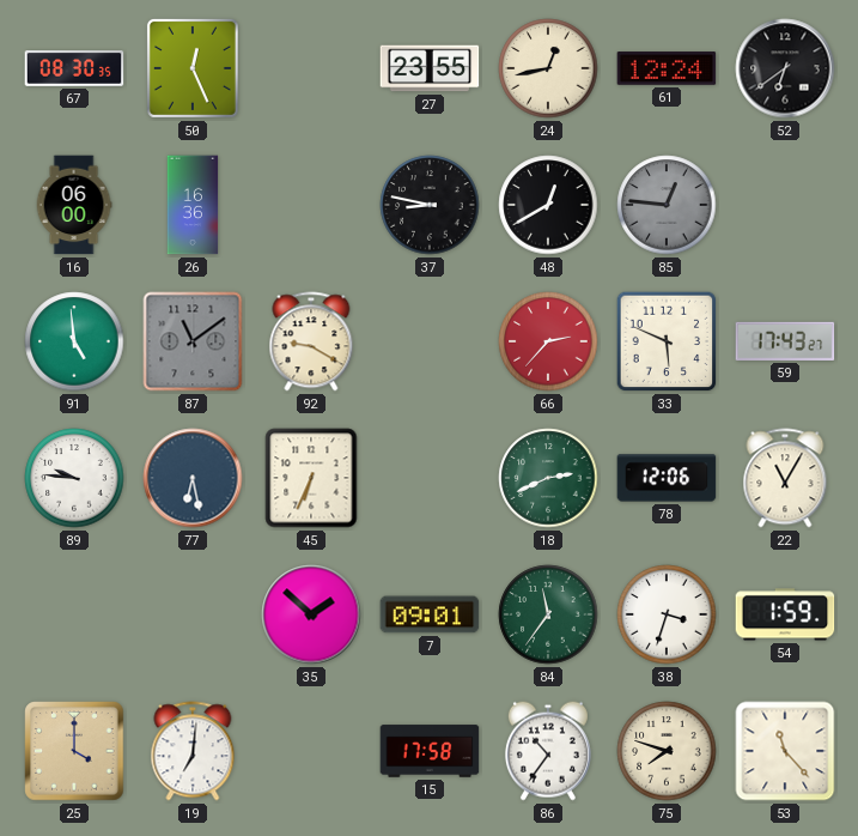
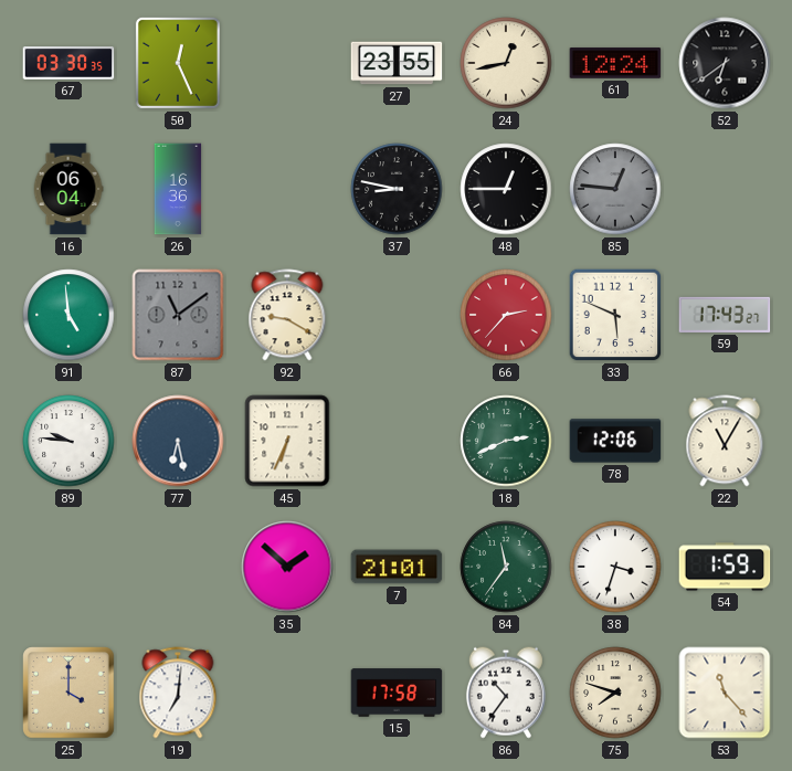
67: 08:30 -> 03:30 (68, 63)
16: 06:00 -> 06:04 (68, 189)
48: 12:40 -> 12:45 (506, 189)
7: 09:01 -> 21:01 (397, 567)
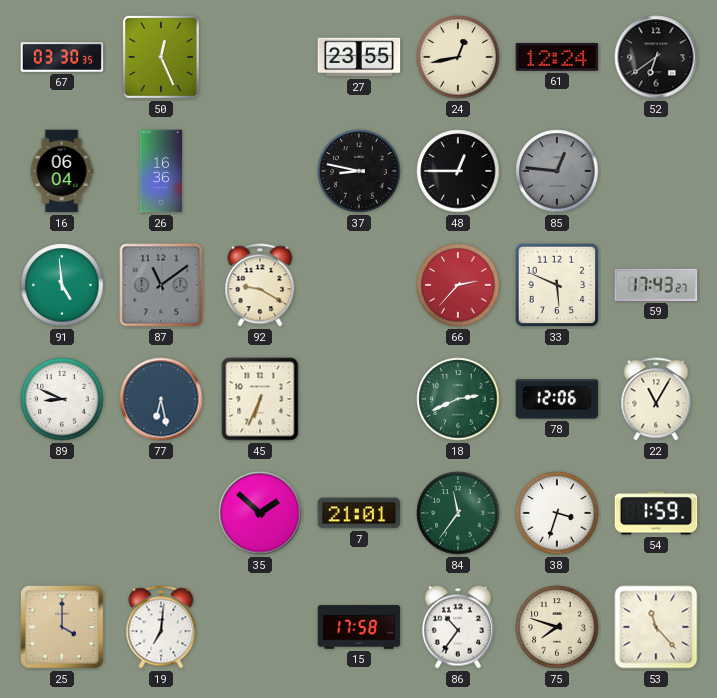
89: 9:46 -> 8:49 (62, 399)
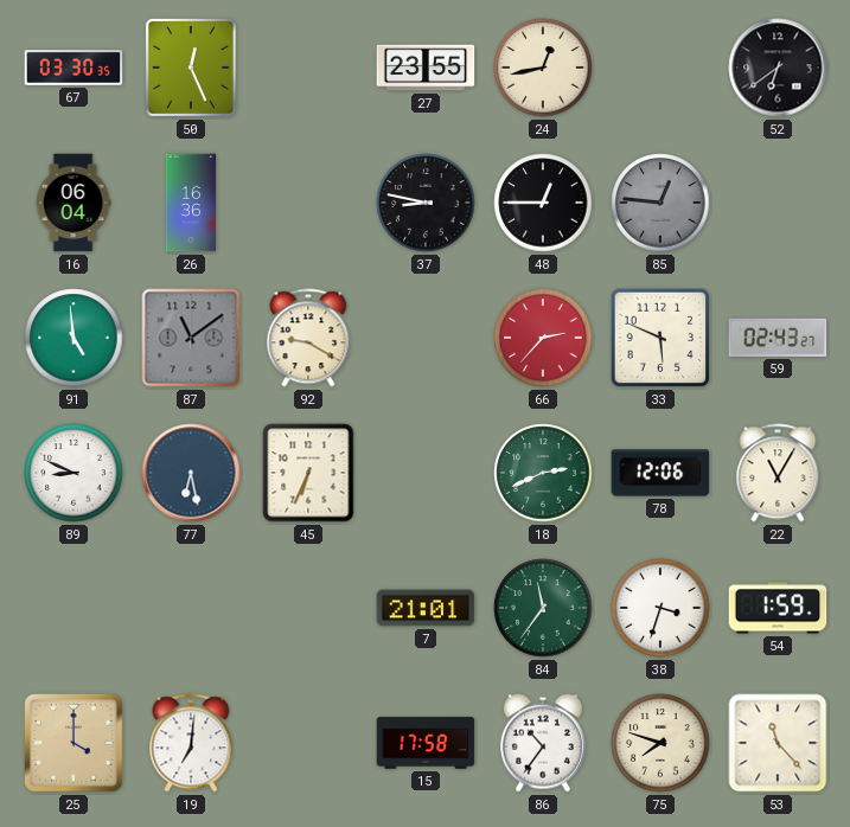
61: 12:24 -> none (557, 57)
59: 17:43 -> 02:43 (778, 338)
35: 1:52 -> none (260, 513)
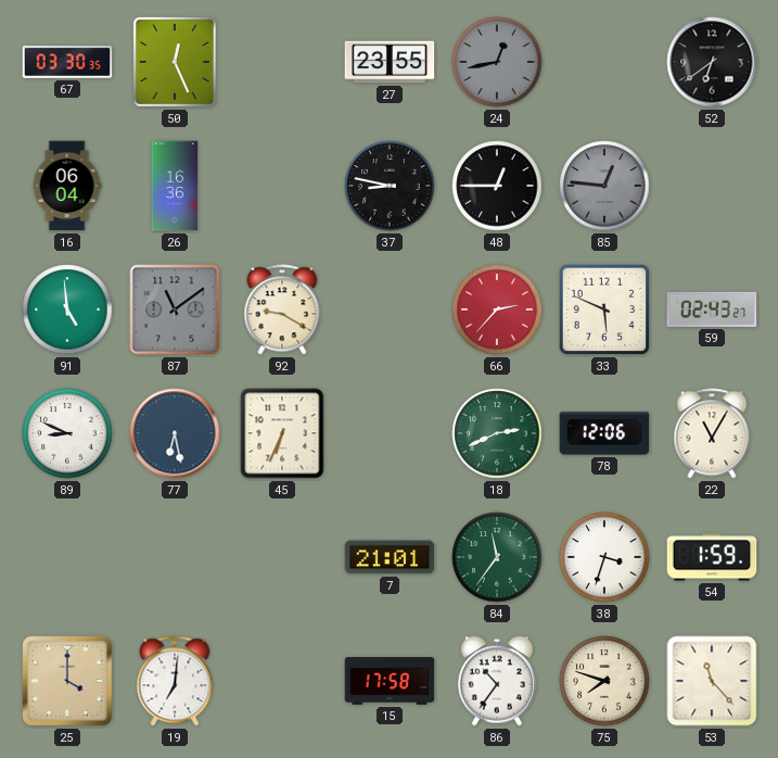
24 dial: cream -> grey (497, 62)
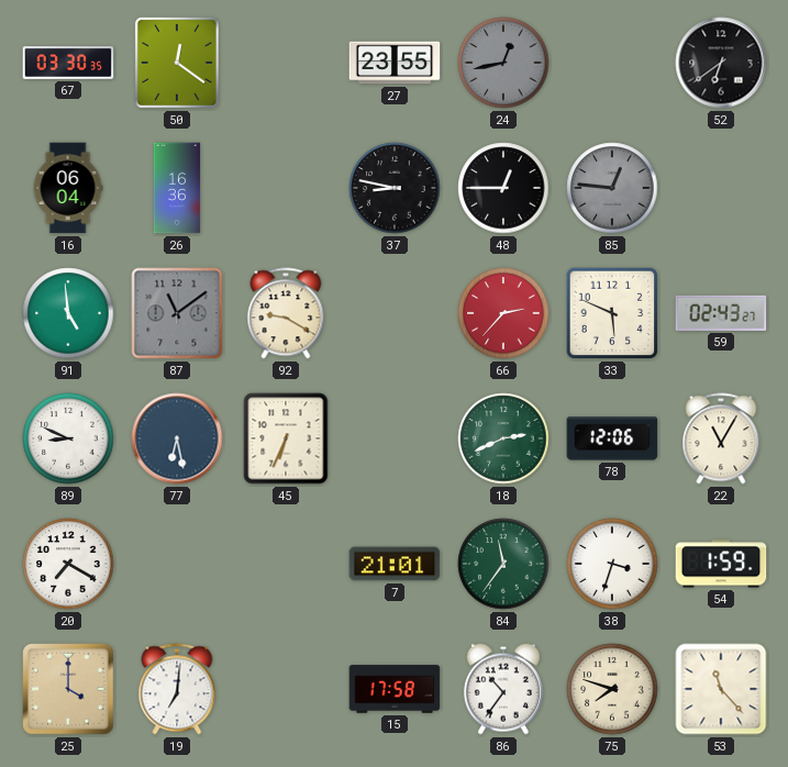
50: 12:26 -> 12:21 (177, 63)
20: none -> 7:20 (68, 564)
